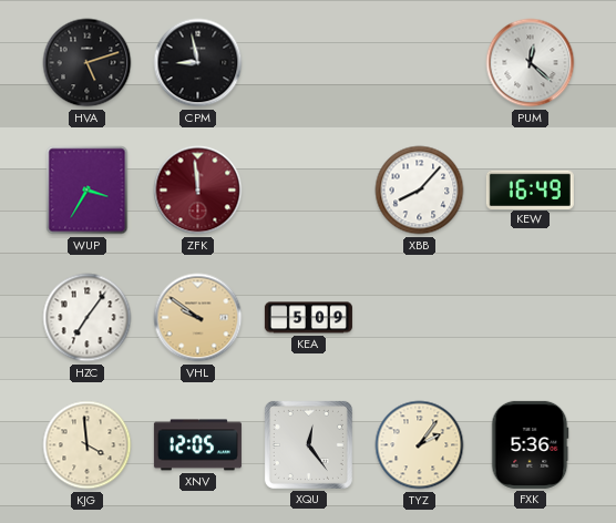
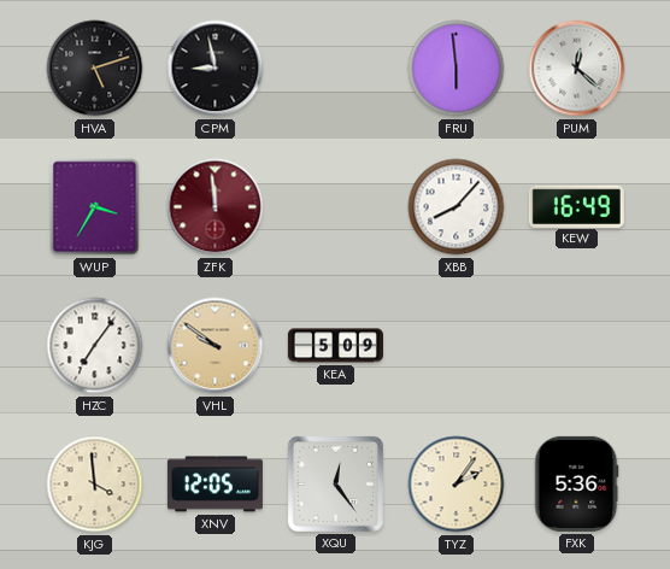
FRU: none -> 5:59 (457, 69)
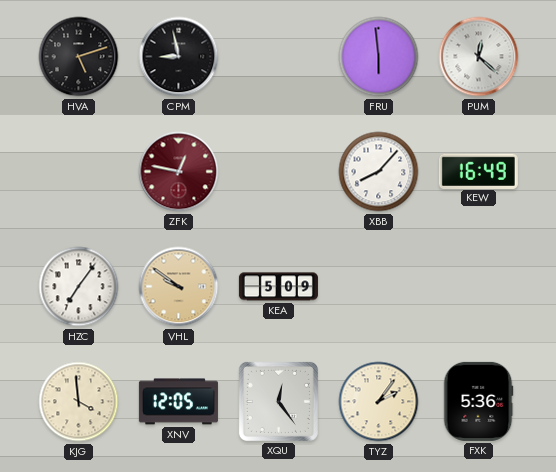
WUP: 3:35 -> none (95, 207)
ZFK: 11:59 -> 12:47 (179, 172)
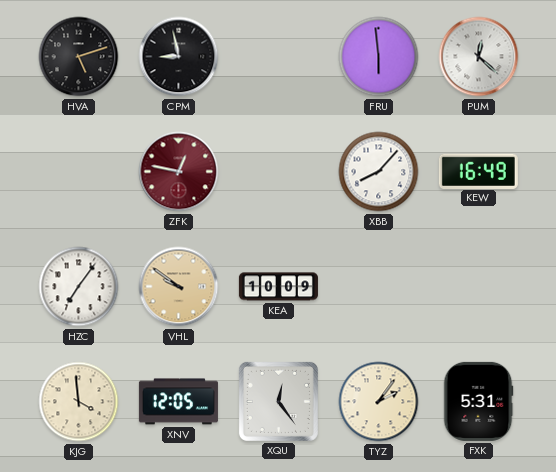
KEA: 5:09 -> 10:09 (278, 287)
FXK: 5:36 -> 5:31 (478, 401)
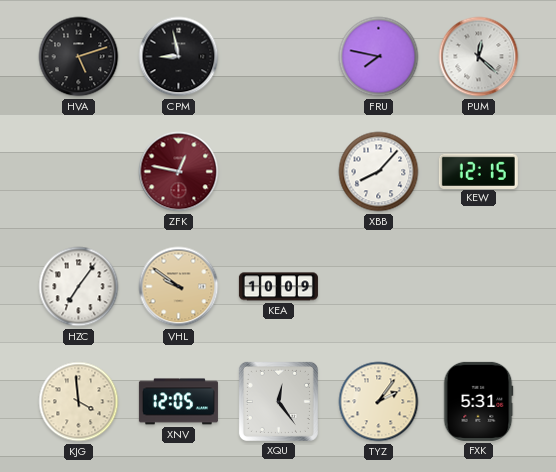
FRU: 5:59 -> 7:47 (379, 57)
KEW: 16:49 -> 12:15 (478, 171)
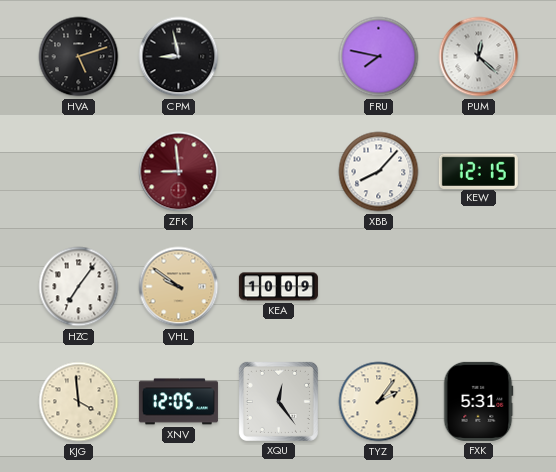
ZFK: 12:47 -> 8:59 (179, 172)
